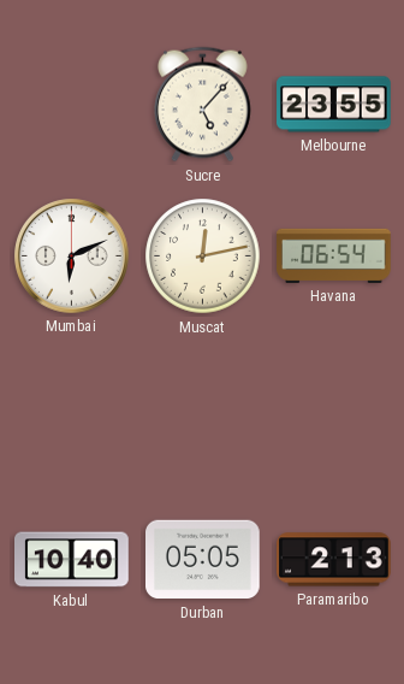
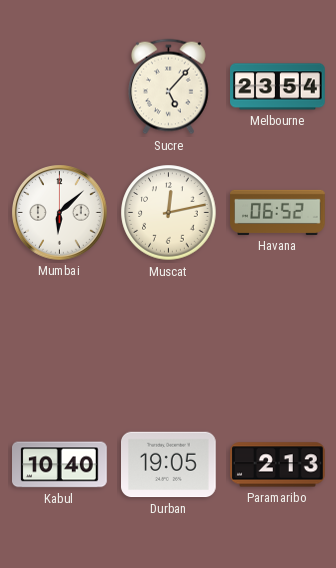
Melbourne: 23:55 -> 23:54 (278, 87)
Mumbai: 6:11 -> 6:08 (60, 213)
Havana: 06:54 -> 06:52 (278, 212)
Durban: 05:05 -> 19:05 (169, 465)
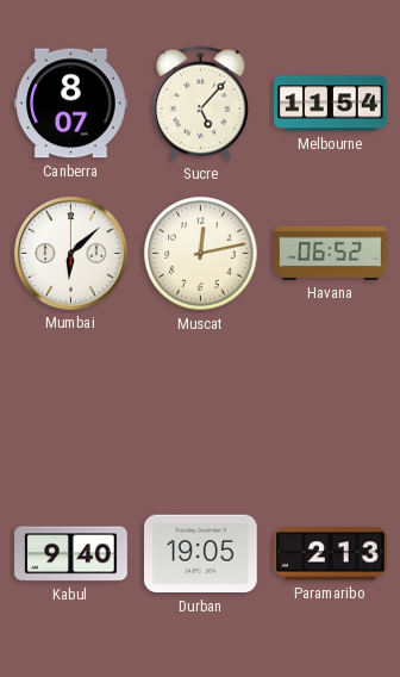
Canberra: none -> 8:07 (71, 104)
Melbourne: 23:54 -> 11:54 (331, 104)
Kabul: 10:40 -> 9:40 (71, 554)
